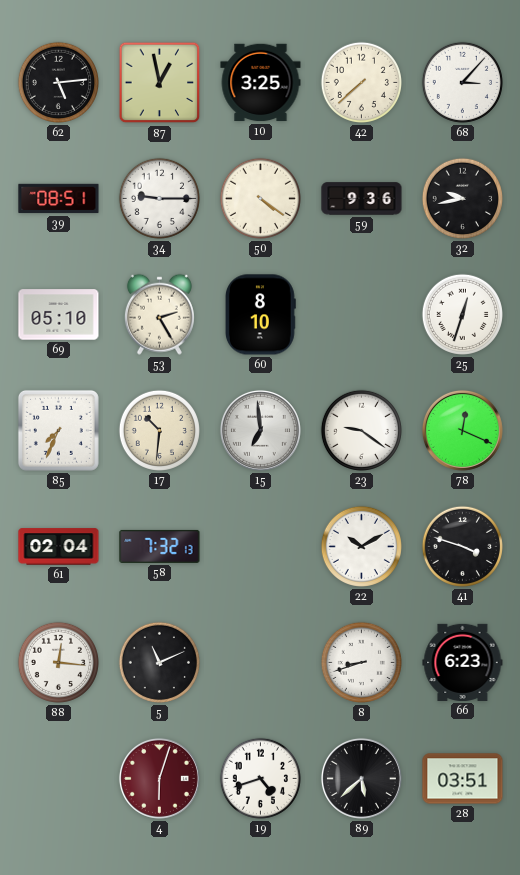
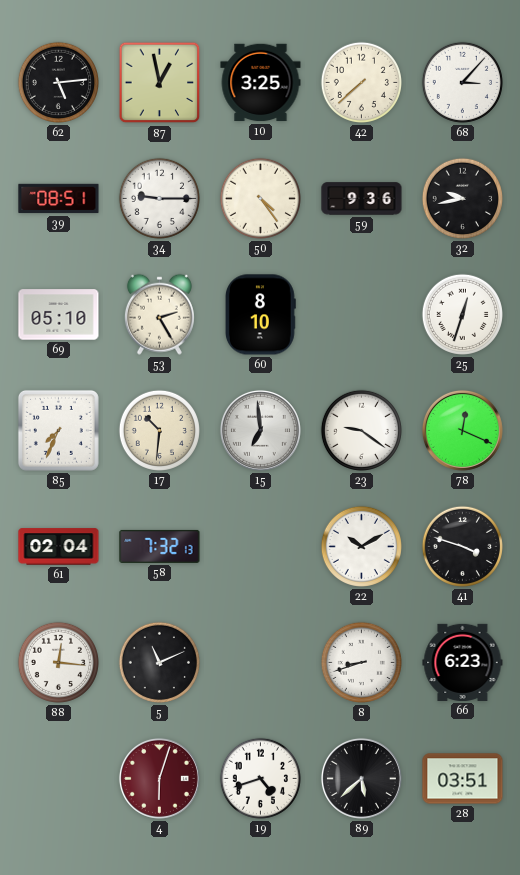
50: 4:21 -> 4:24 (260, 198)
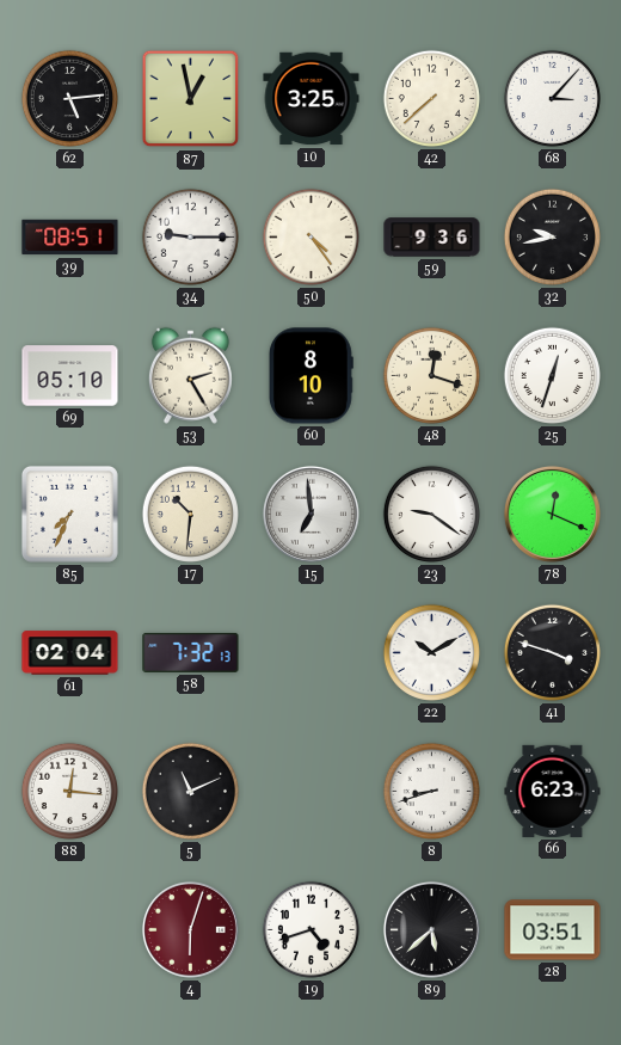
48: none -> 12:18 (431, 375)
